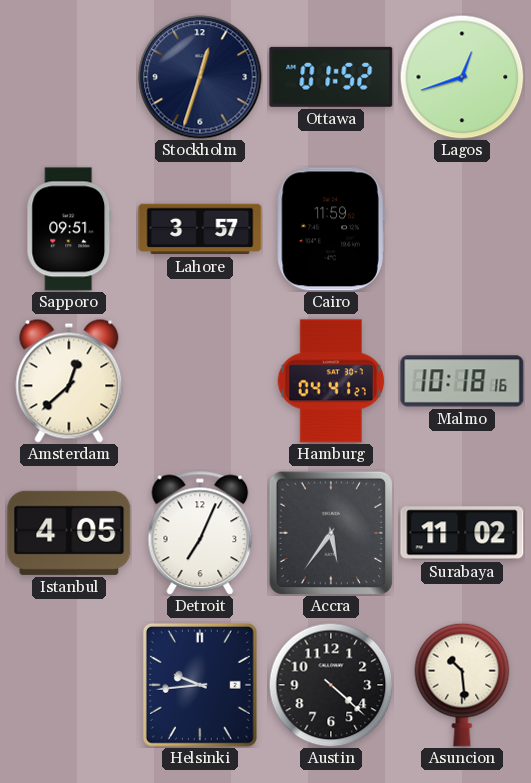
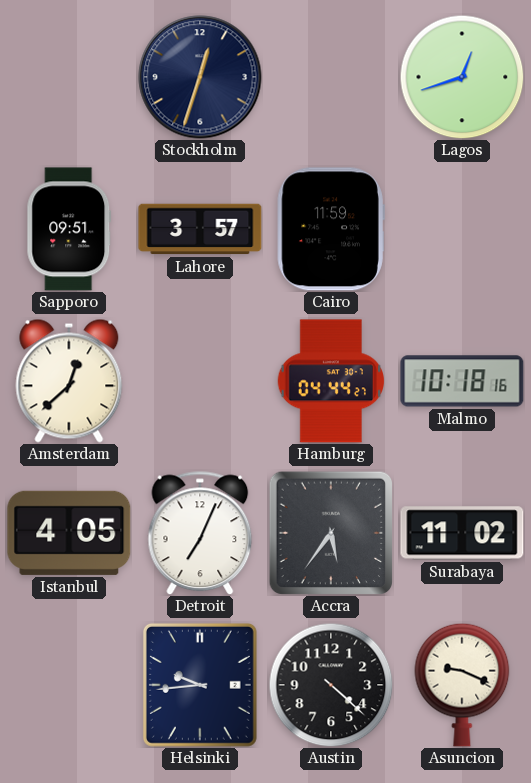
Ottawa: 01:52 -> none (331, 77)
Hamburg: 04:41 -> 04:44 (330, 381)
Asuncion: 10:29 -> 9:19 (462, 685)
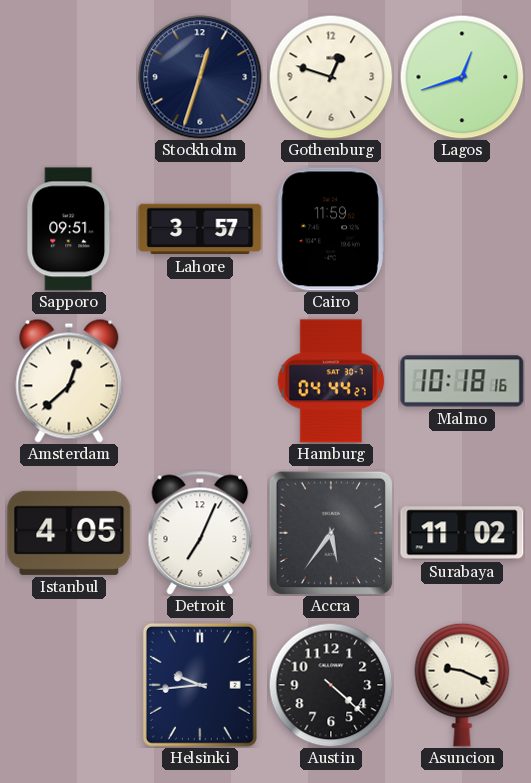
Gothenburg: none -> 12:48 (331, 77)
